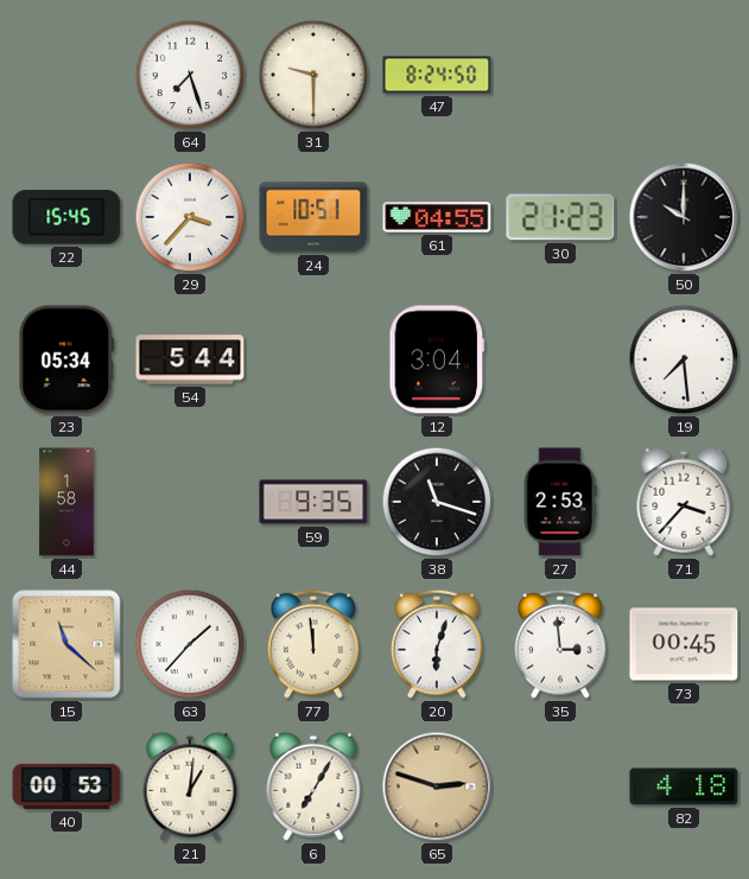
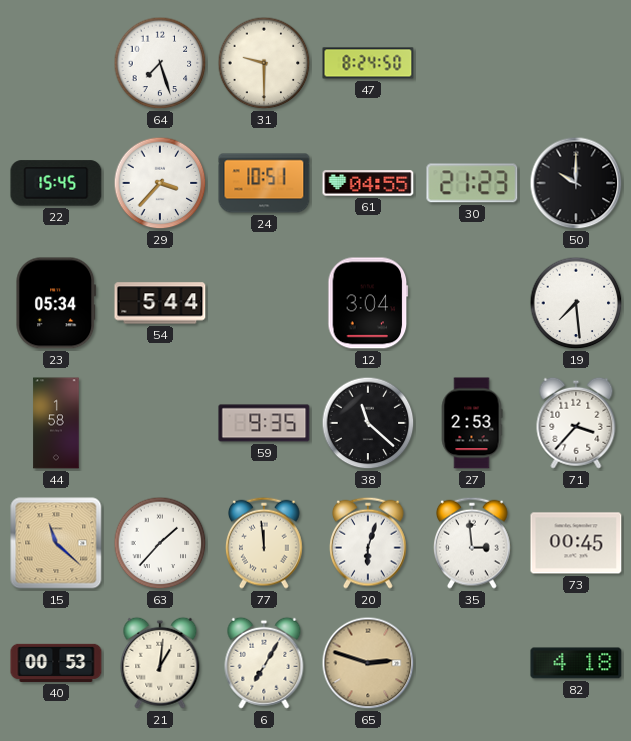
38: 11:18 -> 11:22 (368, 423)
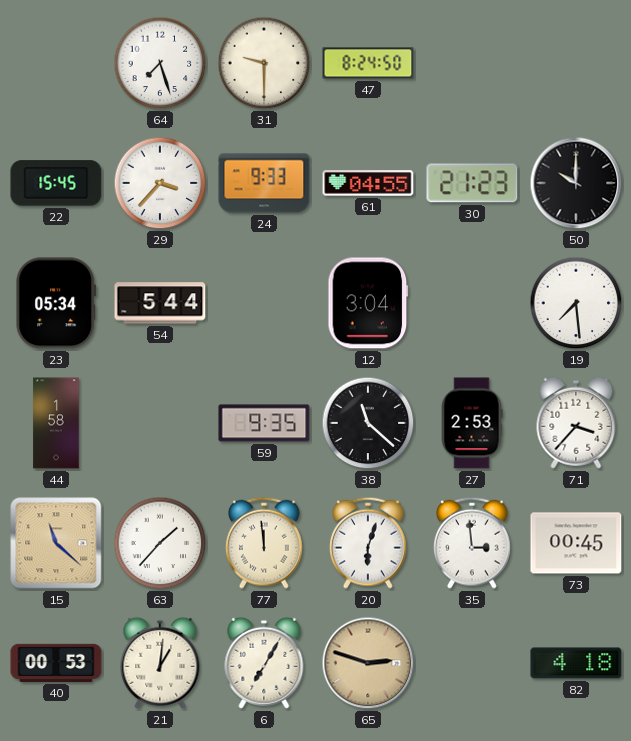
24: 10:51 -> 9:33 (264, 183)
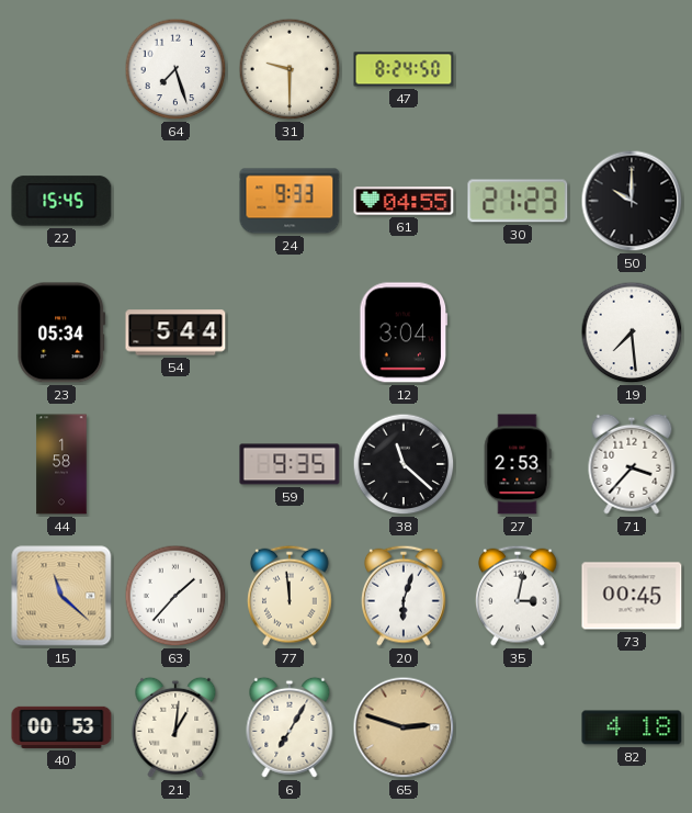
29: 3:37 -> none (160, 183)
35: 2:59 -> 3:02 (519, 596)
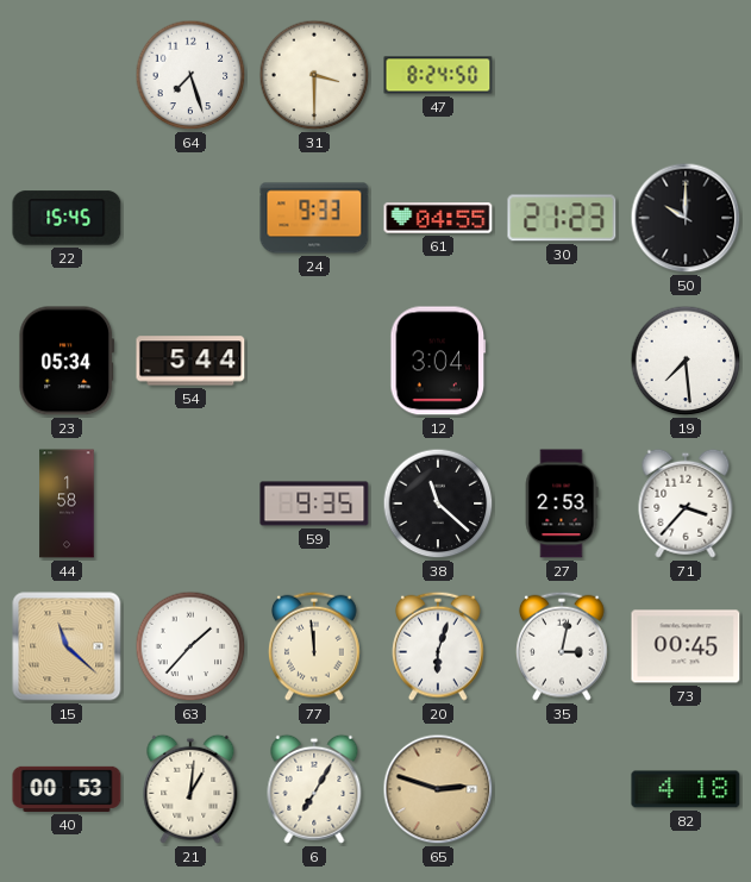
31: 9:30 -> 3:30 (314, 75)
